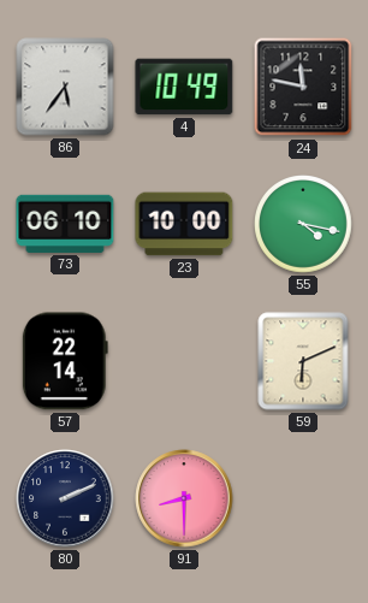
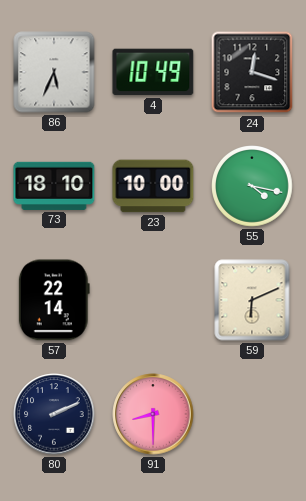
86: 5:36 -> 5:34 (54, 72)
24: 11:47 -> 12:18 (252, 72)
73: 06:10 -> 18:10 (54, 186)
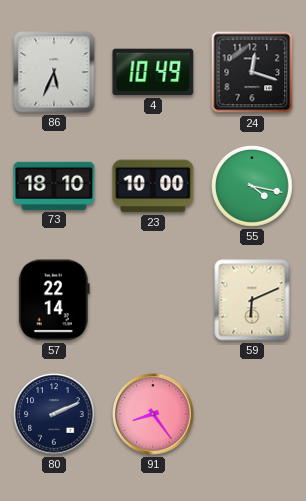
91: 8:30 -> 8:24 (153, 414)
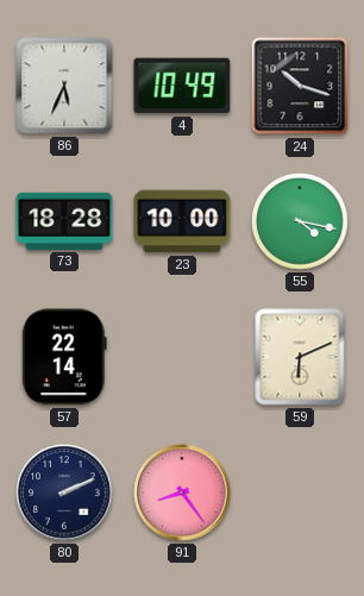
24: 12:18 -> 10:18 (300, 86)
73: 18:10 -> 18:28 (64, 221)
